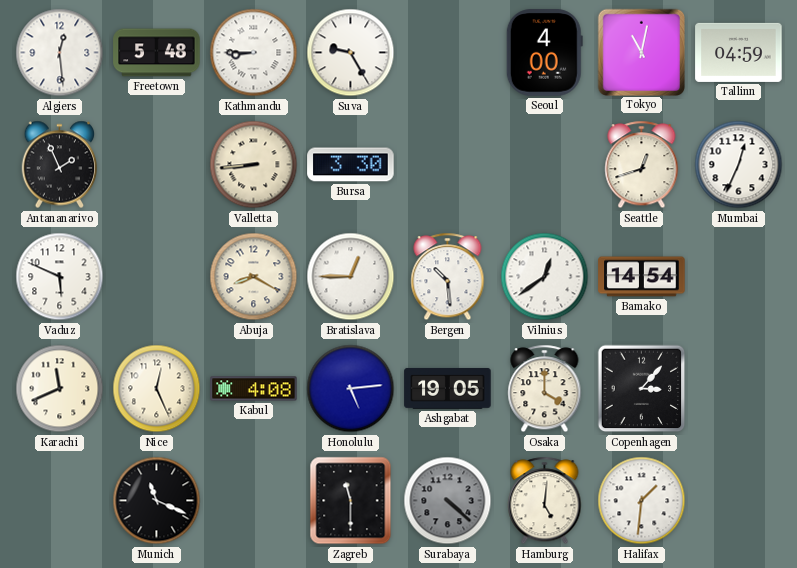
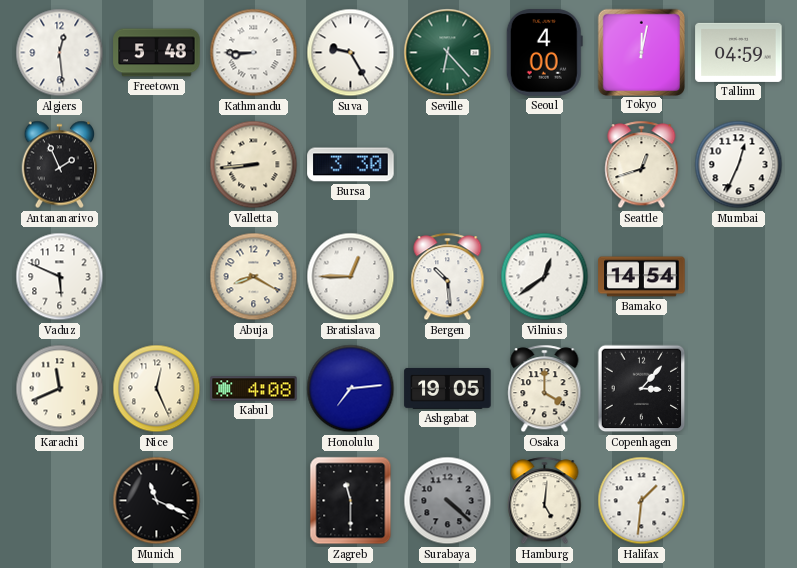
Seville: none -> 6:23 (448, 53)
Tokyo: 11:02 -> 12:02 (641, 52)
Honolulu: 5:14 -> 7:14 (351, 389)
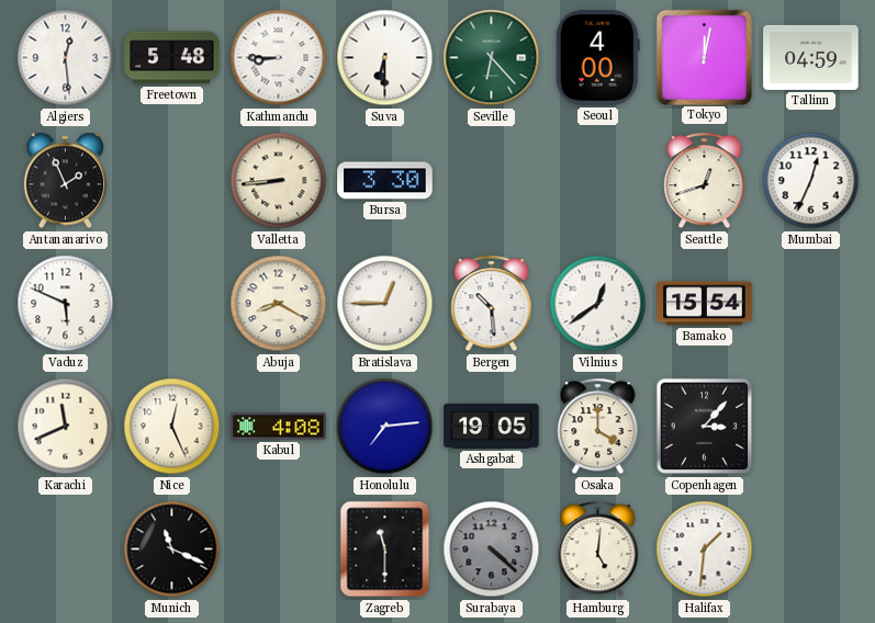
Suva: 9:25 -> 6:30 (385, 58)
Bamako: 14:54 -> 15:54 (705, 304)
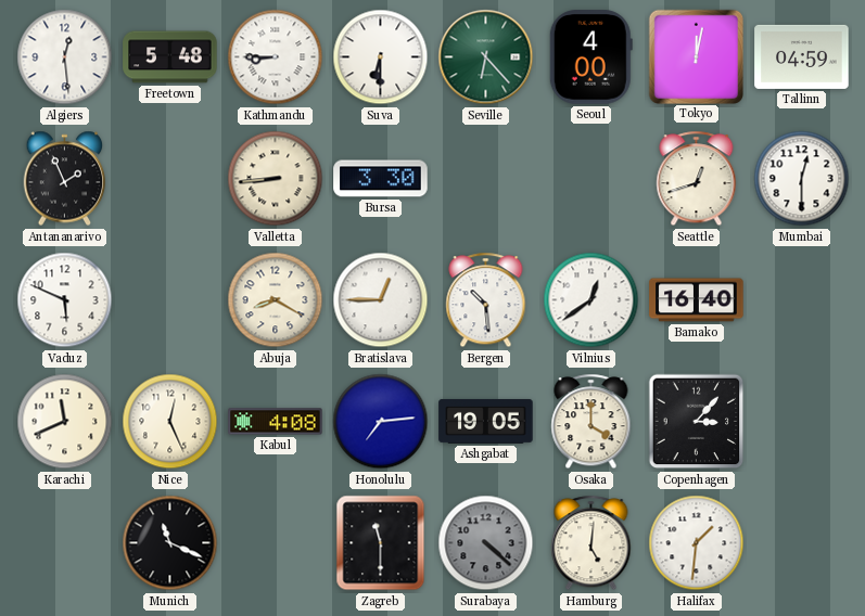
Mumbai: 12:34 -> 12:30 (802, 179)
Bamako: 15:54 -> 16:40 (697, 300)
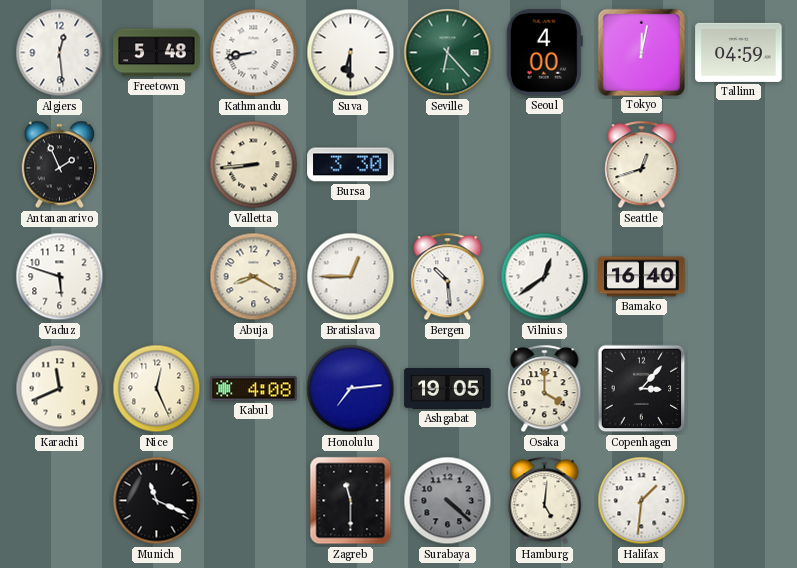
Kathmandu: 8:45 -> 8:43 (254, 53)
Mumbai: 12:30 -> none (802, 179)
Vaduz: 5:49 -> 5:48 (60, 277)
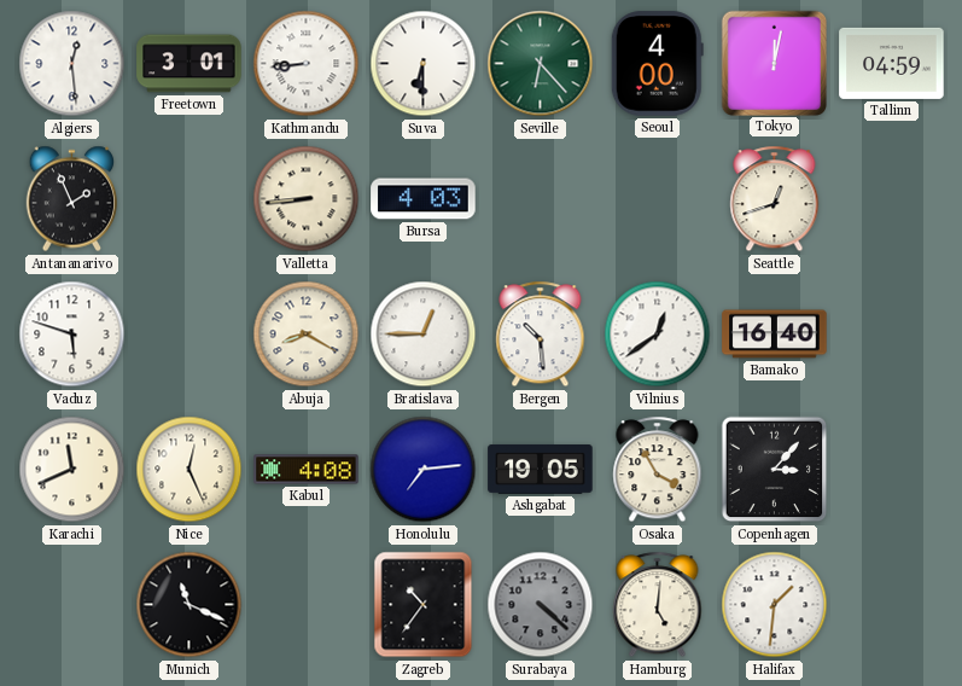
Freetown: 5:48 -> 3:01 (190, 64)
Kathmandu: 8:43 -> 8:44 (307, 64)
Bursa: 3:30 -> 4:03 (424, 199)
Osaka: 4:00 -> 3:55 (658, 470)
Zagreb: 11:30 -> 10:36 (424, 605)
